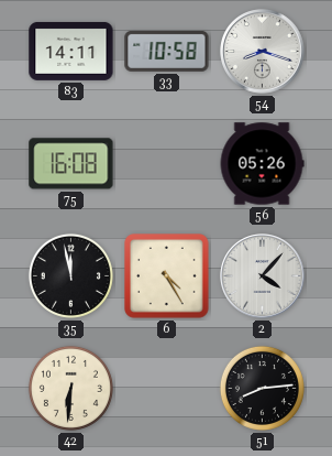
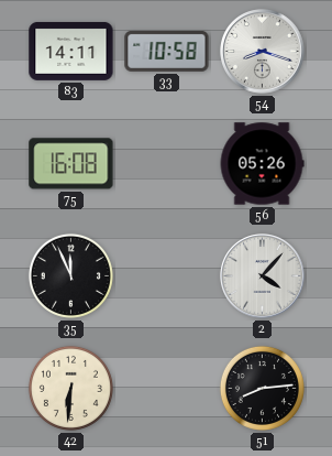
35: 11:58 -> 11:56 (70, 275)
6: 4:25 -> none (167, 276)
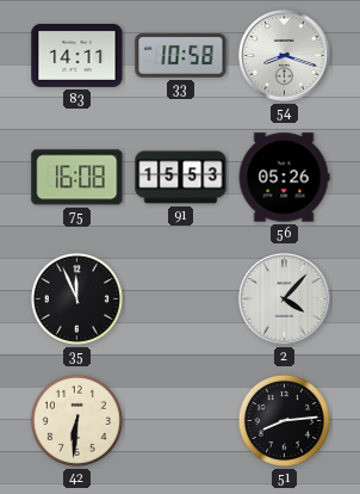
91: none -> 15:53 (181, 178)
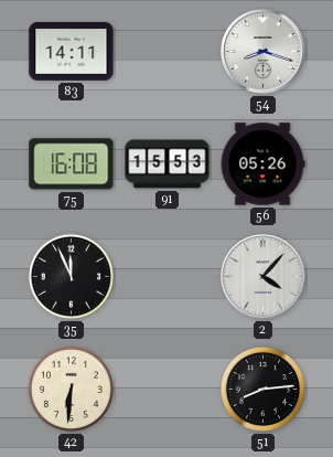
33: 10:58 -> none (181, 55)
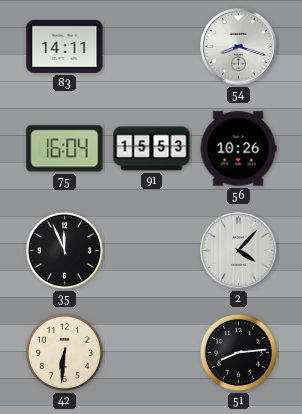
75: 16:08 -> 16:04 (65, 149)
56: 05:26 -> 10:26 (238, 149)
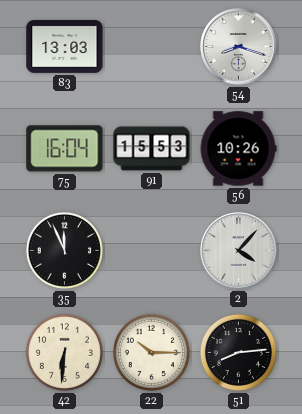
83: 14:11 -> 13:03 (65, 46)
22: none -> 10:15 (151, 352)
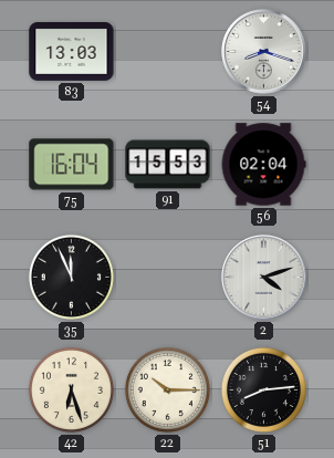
56: 10:26 -> 02:04 (263, 165)
2: 4:07 -> 4:12 (264, 278)
42: 6:31 -> 6:27 (71, 389)
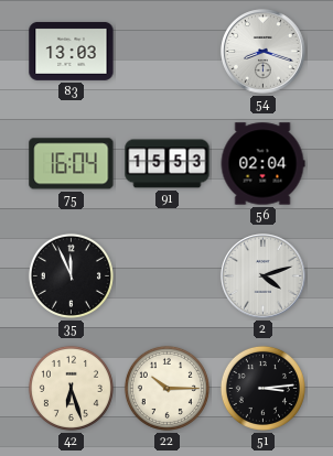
51: 8:14 -> 3:14 (262, 388)
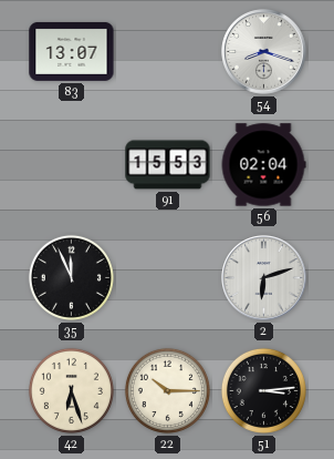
83: 13:03 -> 13:07 (72, 51)
75: 16:04 -> none (72, 164)
2: 4:12 -> 6:12 (264, 278)
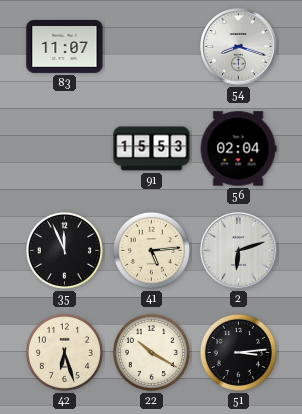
83: 13:07 -> 11:07 (65, 46)
41: none -> 5:14 (151, 250)
22: 10:15 -> 10:20 (151, 352)
